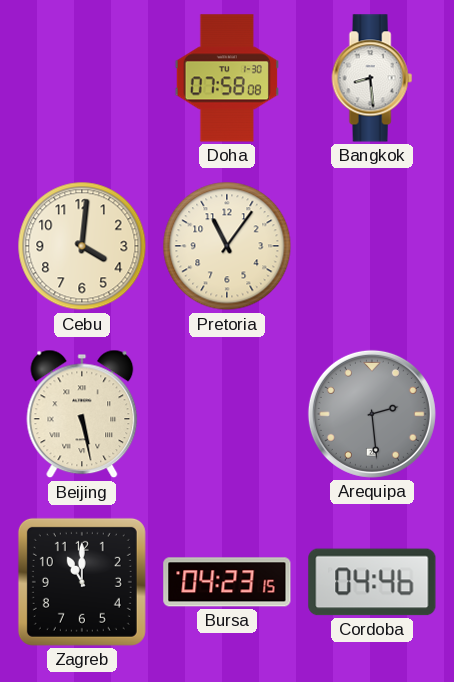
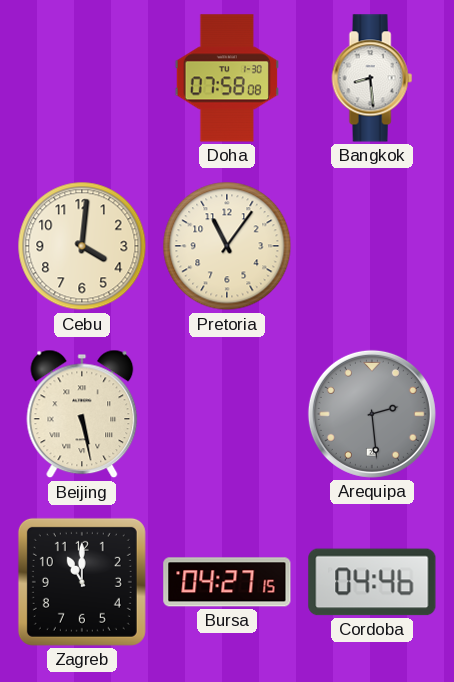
Bursa: 04:23 -> 04:27 (227, 582)
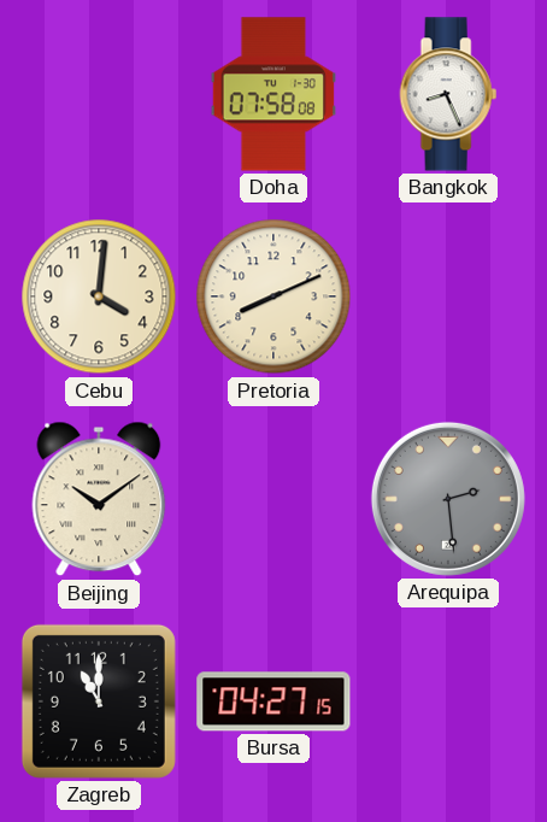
Bangkok: 8:29 -> 8:26 (448, 94)
Pretoria: 11:06 -> 8:11 (273, 296)
Beijing: 5:28 -> 10:09 (99, 499)
Cordoba: 04:46 -> none (372, 582)
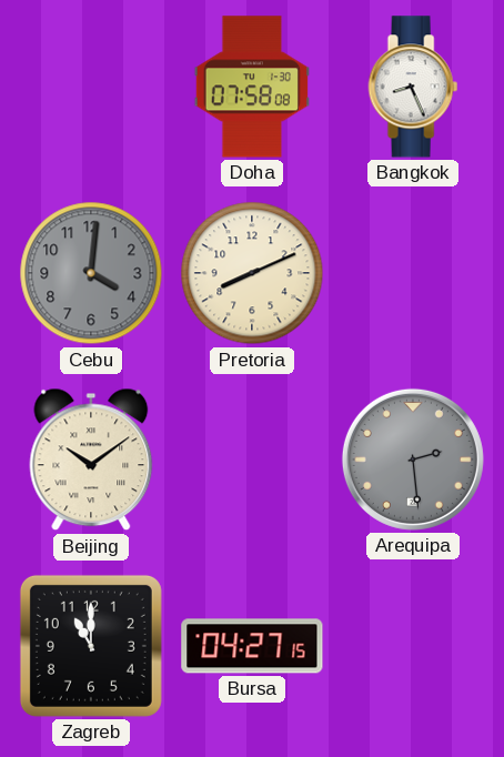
Cebu dial: cream -> grey (91, 273)
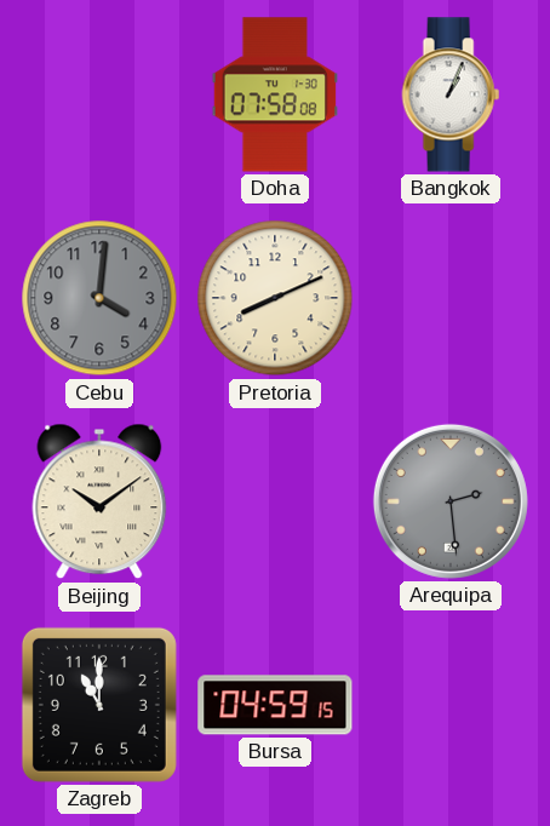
Bangkok: 8:26 -> 1:04 (451, 94)
Bursa: 04:27 -> 04:59 (275, 705)
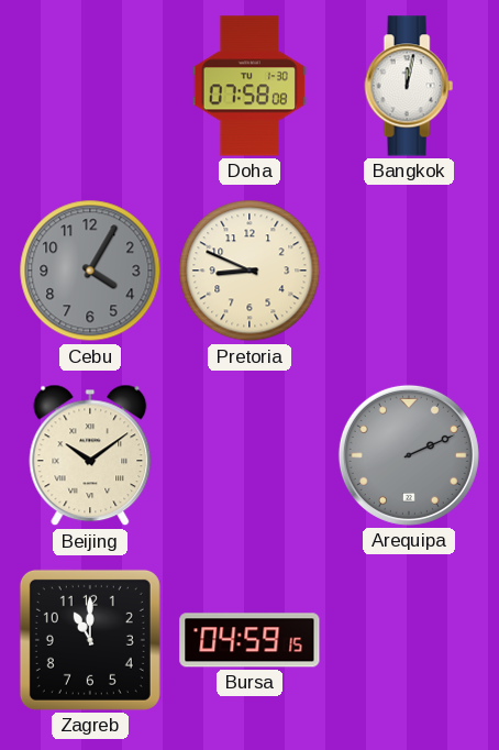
Bangkok: 1:04 -> 12:02 (409, 86)
Cebu: 4:01 -> 4:05 (90, 271)
Pretoria: 8:11 -> 8:49 (249, 271)
Arequipa: 2:29 -> 2:11 (409, 455)
